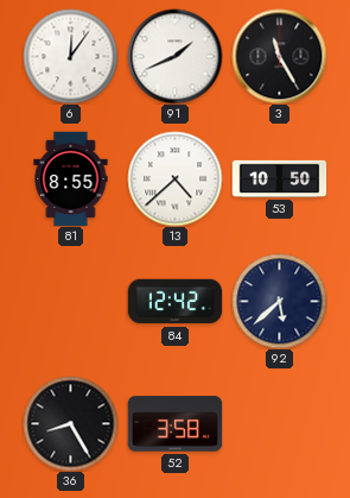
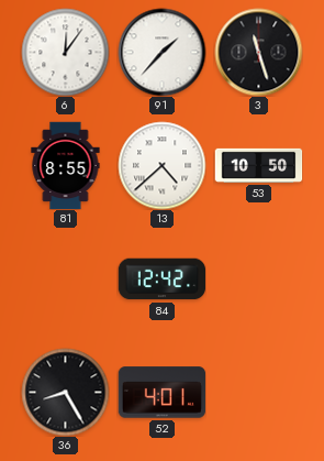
91: 1:41 -> 1:37 (161, 52)
3: 11:25 -> 11:27 (258, 52)
92: 5:38 -> none (279, 301)
52: 3:58 -> 4:01 (161, 393)
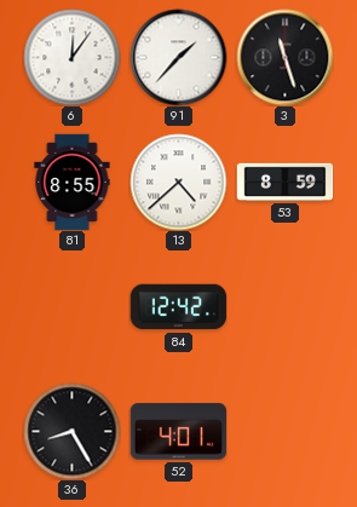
53: 10:50 -> 8:59 (284, 182)
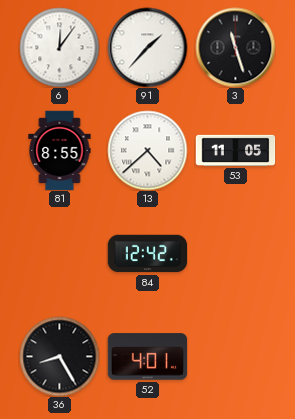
53: 8:59 -> 11:05 (235, 150)
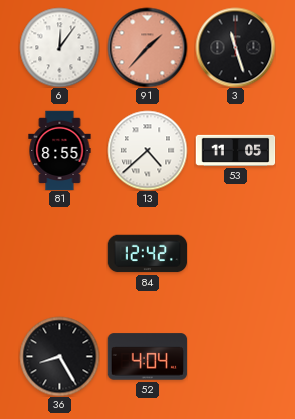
91 dial: white -> salmon (147, 47)
52: 4:01 -> 4:04 (147, 357)
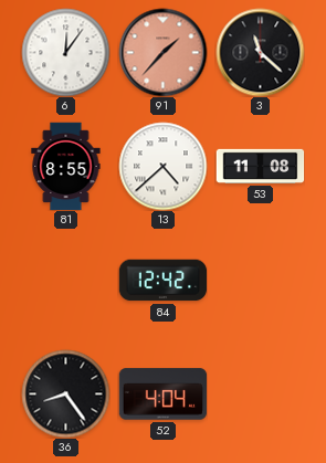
3: 11:27 -> 11:22 (260, 52)
53: 11:05 -> 11:08 (260, 166)
36: 8:25 -> 8:24 (65, 393)
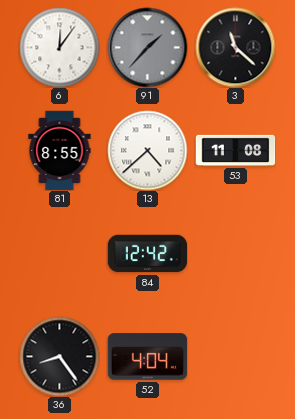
91 dial: salmon -> grey (147, 47)
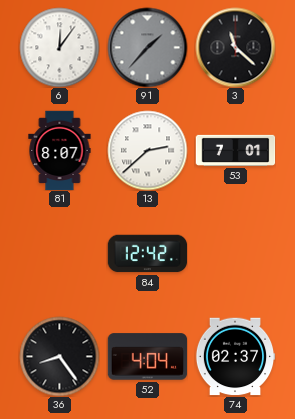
81: 8:55 -> 8:07 (60, 150)
13: 4:38 -> 2:38 (147, 150)
53: 11:08 -> 7:01 (235, 150)
74: none -> 02:37 (235, 357)
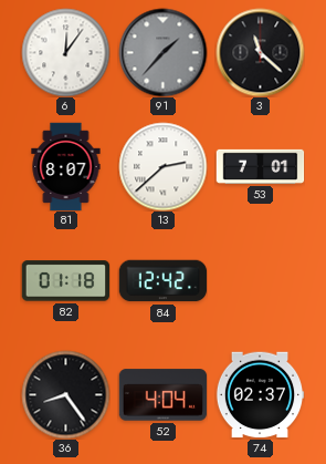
82: none -> 01:18 (65, 281)
